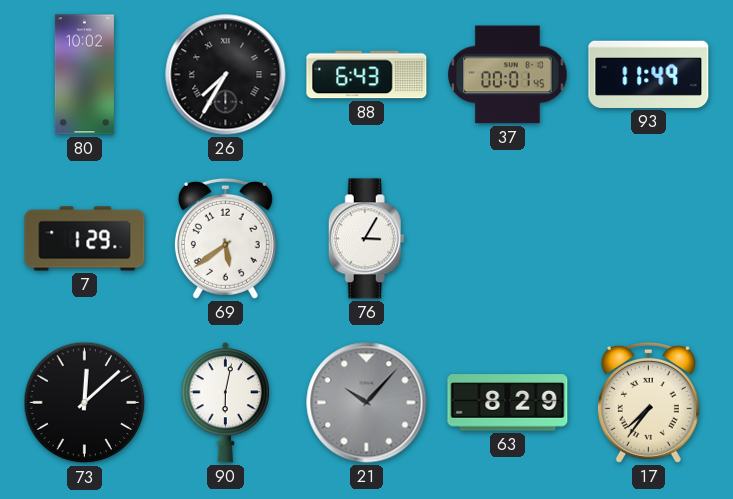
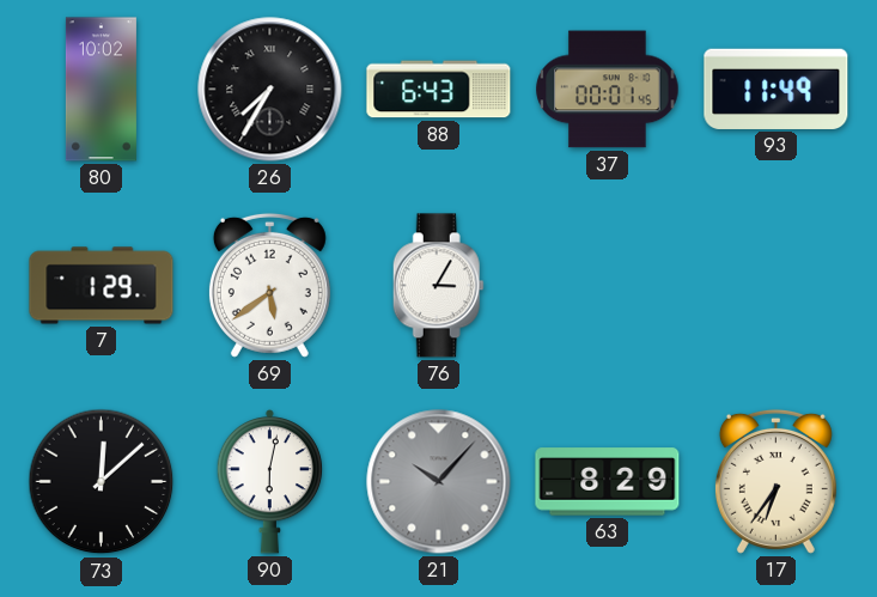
17: 7:36 -> 6:36 (775, 481)
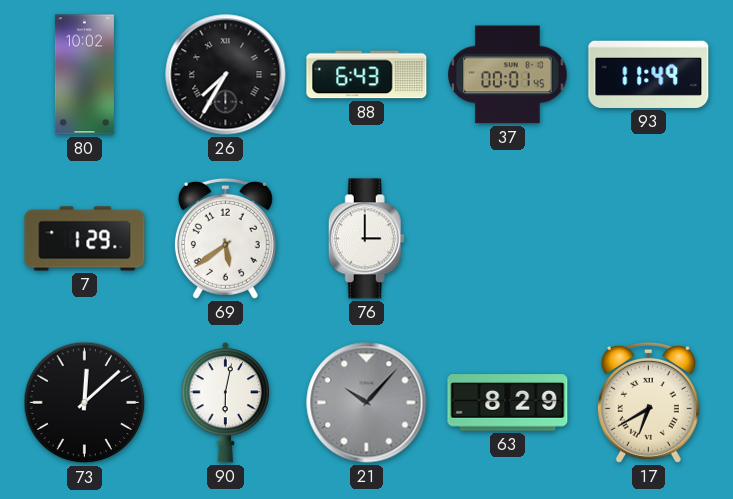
76: 3:05 -> 3:00 (366, 239)
17: 6:36 -> 6:40 (648, 402)
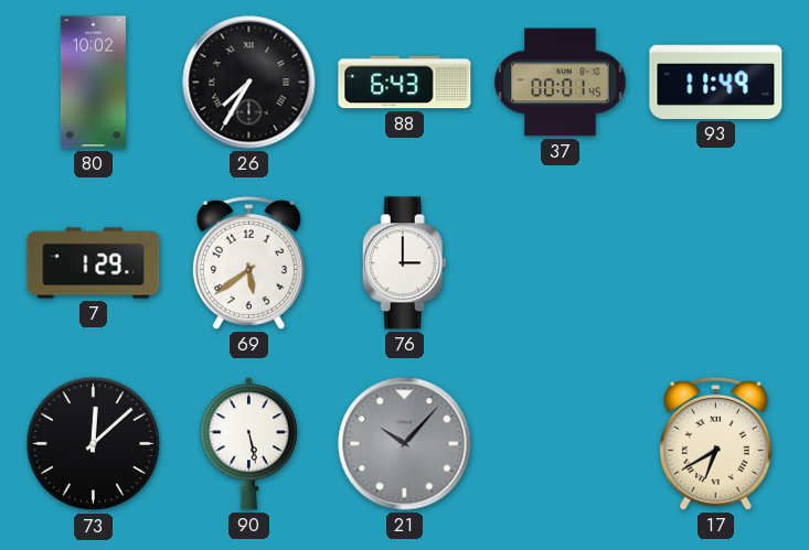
90: 6:02 -> 5:28 (249, 443)
63: 8:29 -> none (508, 403)
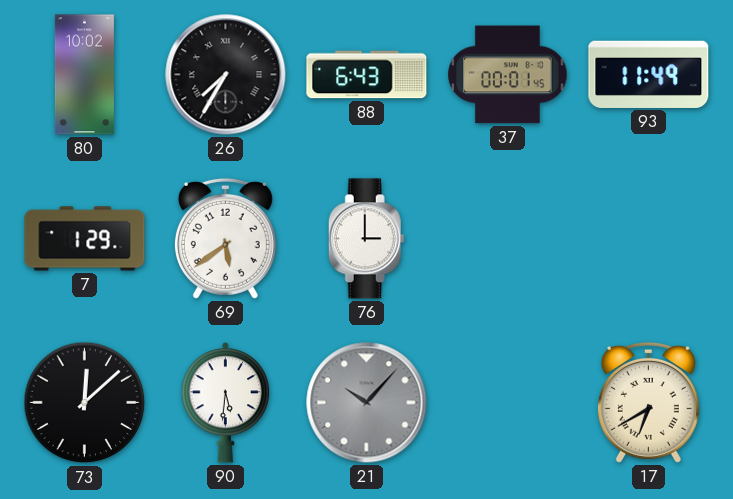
90: 5:28 -> 5:31 (226, 402)
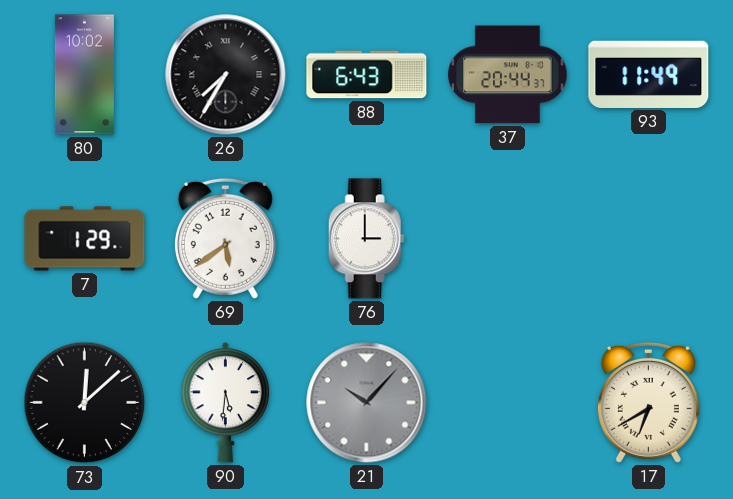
37: 00:01 -> 20:44 (508, 75)
